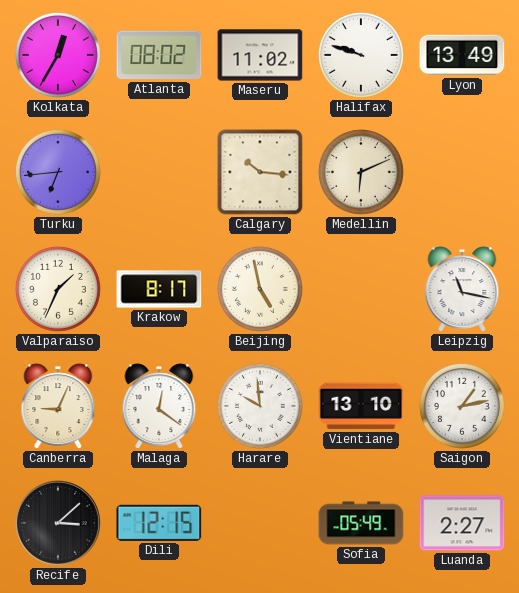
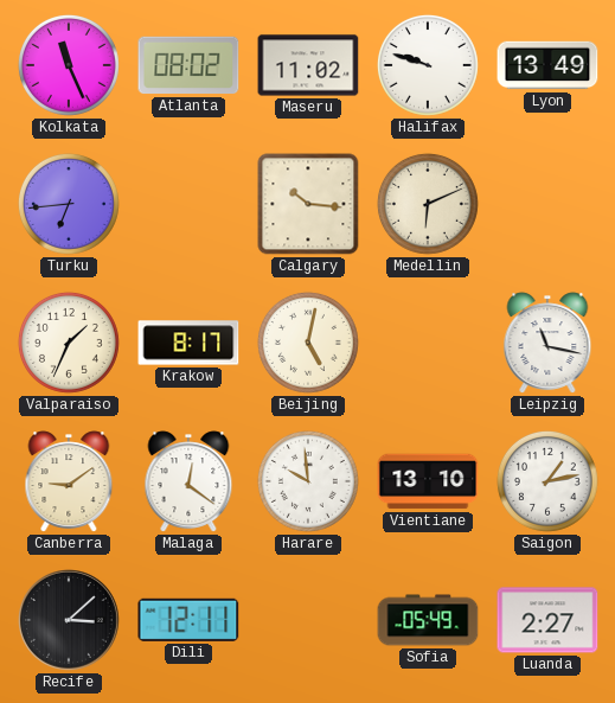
Kolkata: 12:35 -> 11:26 (69, 65)
Beijing: 4:58 -> 5:02 (308, 343)
Canberra: 9:04 -> 9:09 (69, 481)
Dili: 12:15 -> 12:11 (188, 620)
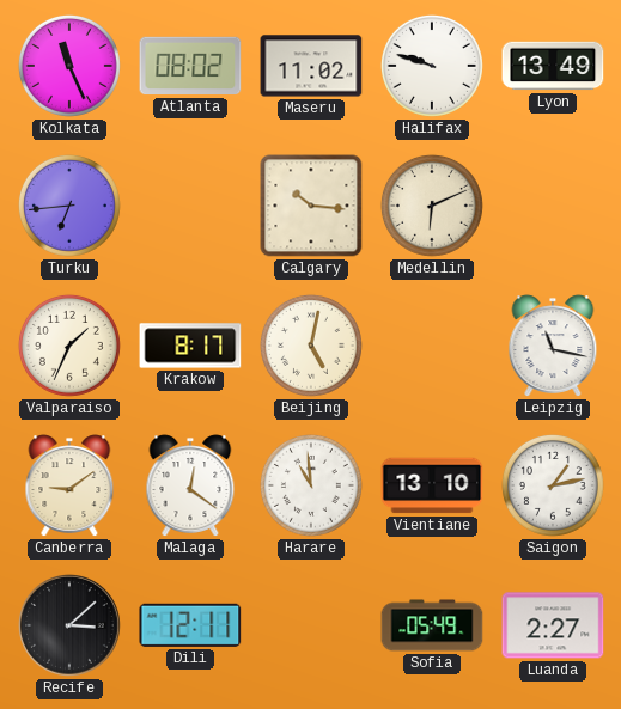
Harare: 9:59 -> 10:59 (311, 485)
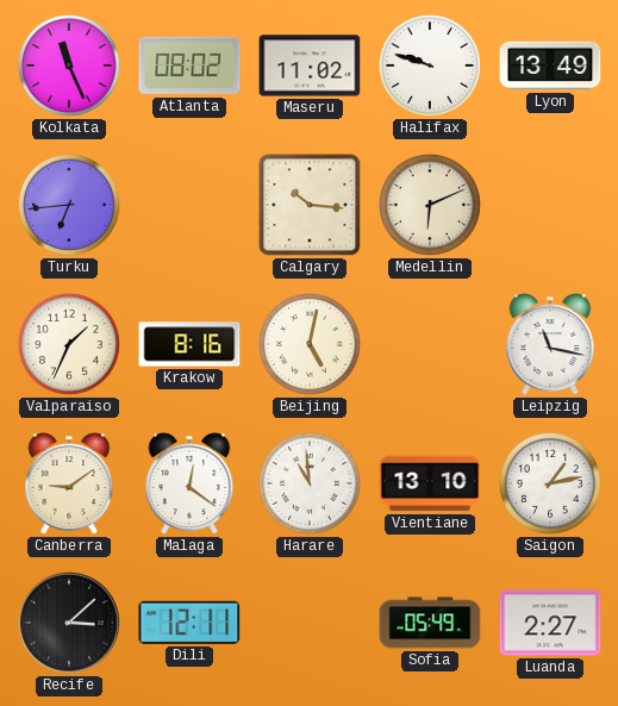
Krakow: 8:17 -> 8:16 (189, 344)
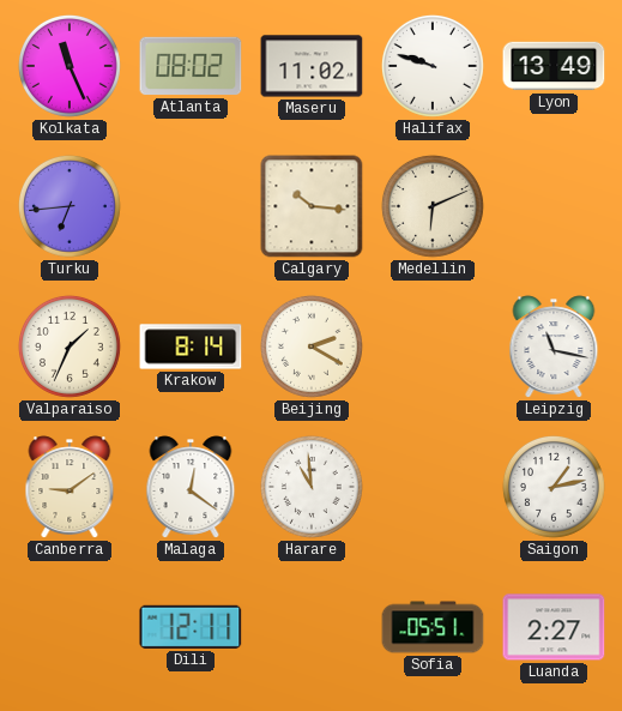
Krakow: 8:16 -> 8:14 (191, 347)
Beijing: 5:02 -> 2:20 (312, 347)
Vientiane: 13:10 -> none (430, 483)
Recife: 3:08 -> none (70, 624)
Sofia: 05:49 -> 05:51 (433, 627)
